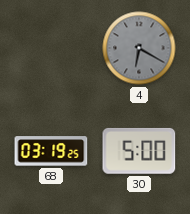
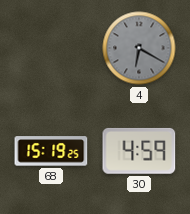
68: 03:19 -> 15:19 (51, 151)
30: 5:00 -> 4:59 (139, 151)
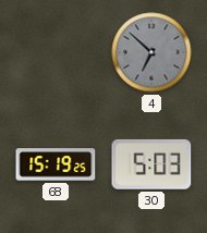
4: 6:20 -> 6:52 (151, 52)
30: 4:59 -> 5:03 (151, 164)
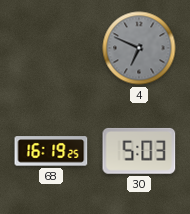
4: 6:52 -> 6:49 (139, 48)
68: 15:19 -> 16:19 (51, 151)
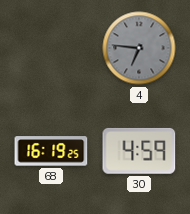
4: 6:49 -> 6:46 (139, 48)
30: 5:03 -> 4:59 (139, 151)
